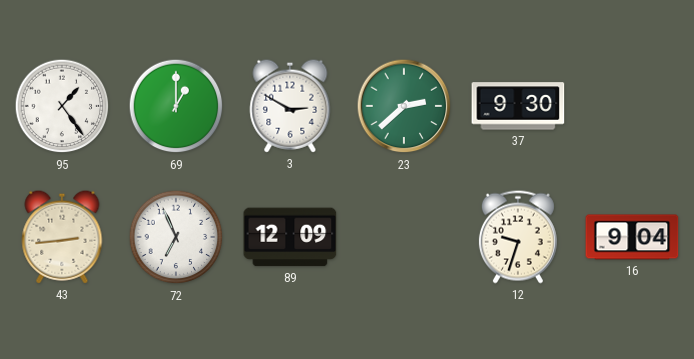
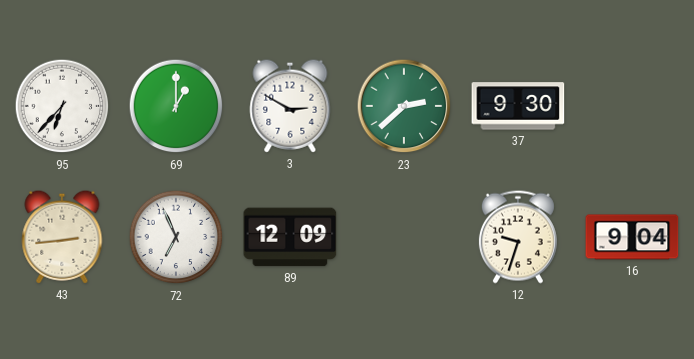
95: 1:24 -> 6:37 (62, 106)
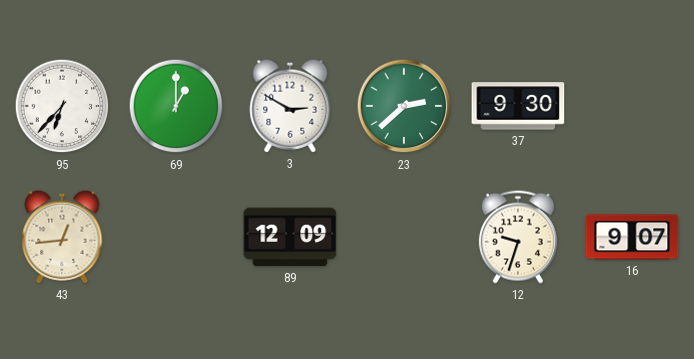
43: 2:44 -> 12:44 (62, 237)
72: 6:56 -> none (176, 237)
16: 9:04 -> 9:07 (632, 237)
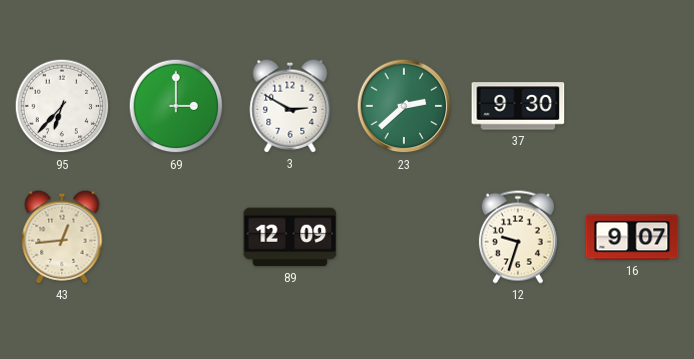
69: 1:00 -> 3:00 (176, 106)
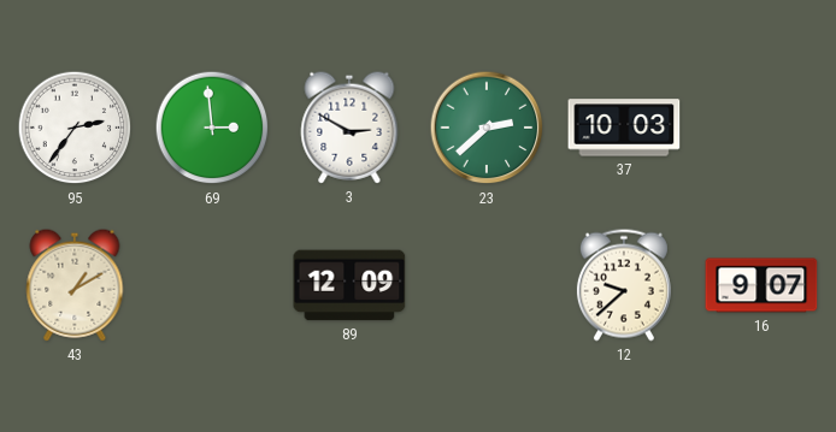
95: 6:37 -> 2:36 (75, 128)
69: 3:00 -> 2:59 (212, 128)
37: 9:30 -> 10:03 (624, 128)
43: 12:44 -> 1:10 (75, 285)
12: 9:33 -> 9:38 (624, 285)
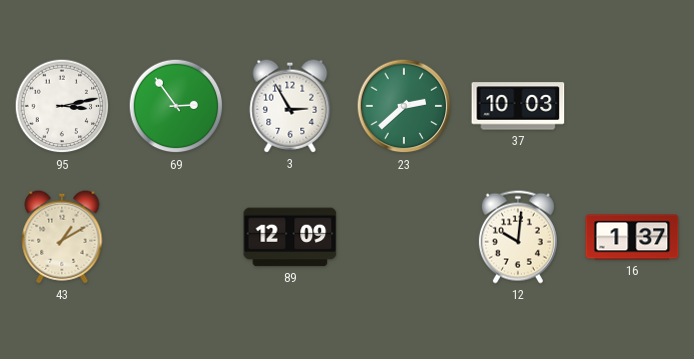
95: 2:36 -> 3:13 (62, 106)
69: 2:59 -> 2:54 (176, 106)
3: 2:50 -> 2:55 (290, 106)
12: 9:38 -> 10:01 (518, 237)
16: 9:07 -> 1:37 (632, 237)
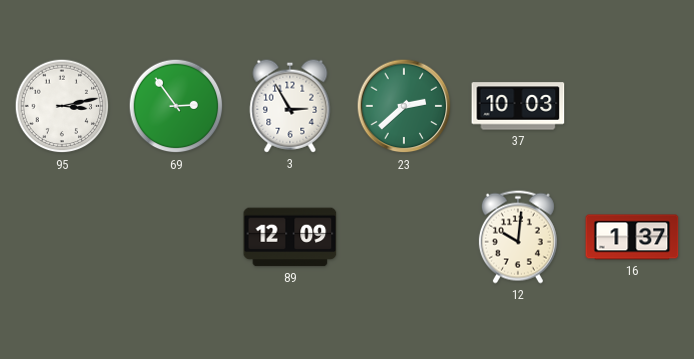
43: 1:10 -> none (62, 237)
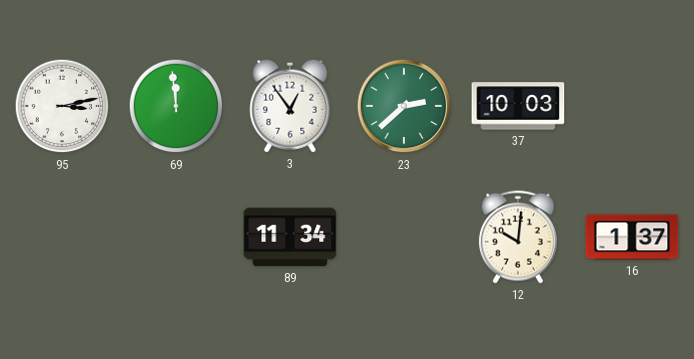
69: 2:54 -> 11:59 (176, 106)
3: 2:55 -> 12:54 (290, 106)
89: 12:09 -> 11:34 (290, 237)
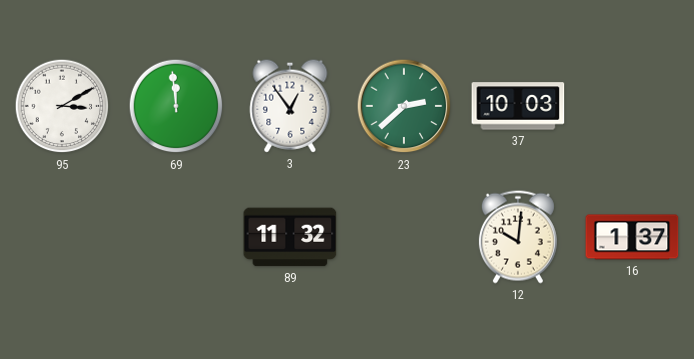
95: 3:13 -> 3:10 (62, 106)
89: 11:34 -> 11:32 (290, 237)
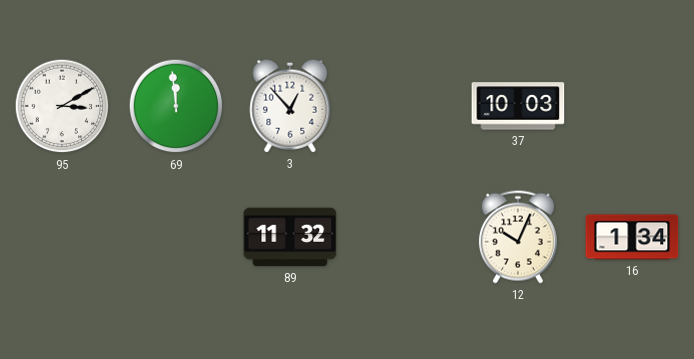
3: 12:54 -> 12:53 (290, 106)
23: 2:38 -> none (404, 106)
12: 10:01 -> 10:04 (518, 237)
16: 1:37 -> 1:34 (632, 237)
